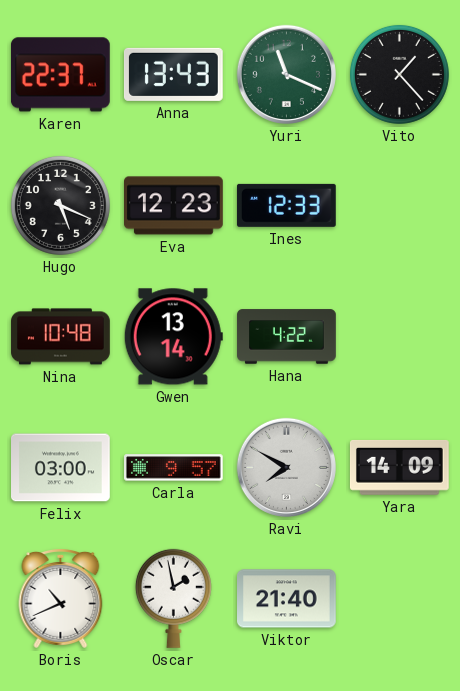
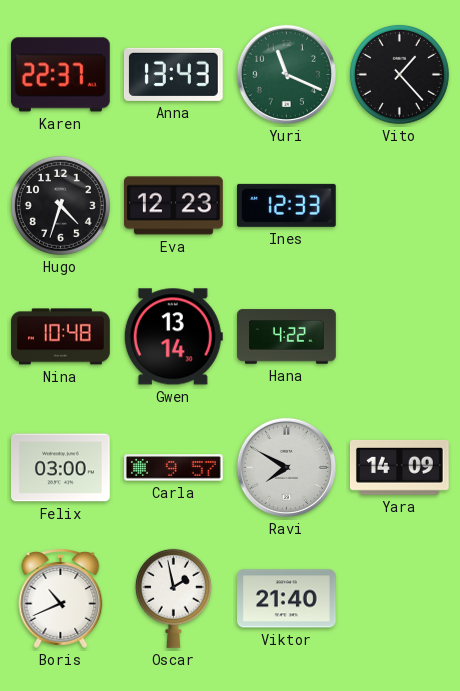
Hugo: 5:19 -> 4:33 (60, 205)
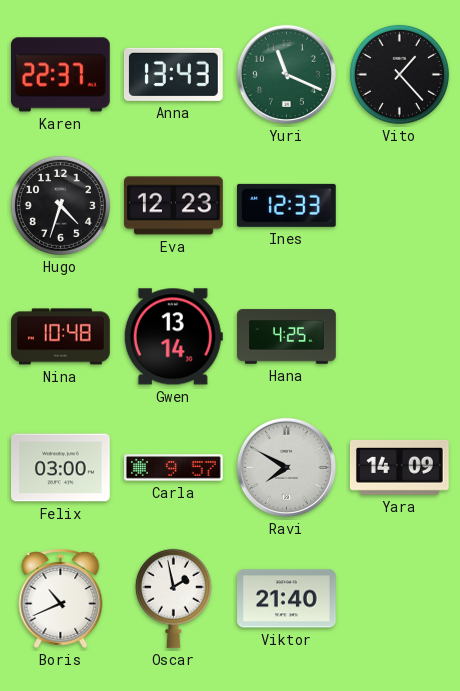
Hana: 4:22 -> 4:25 (287, 337)
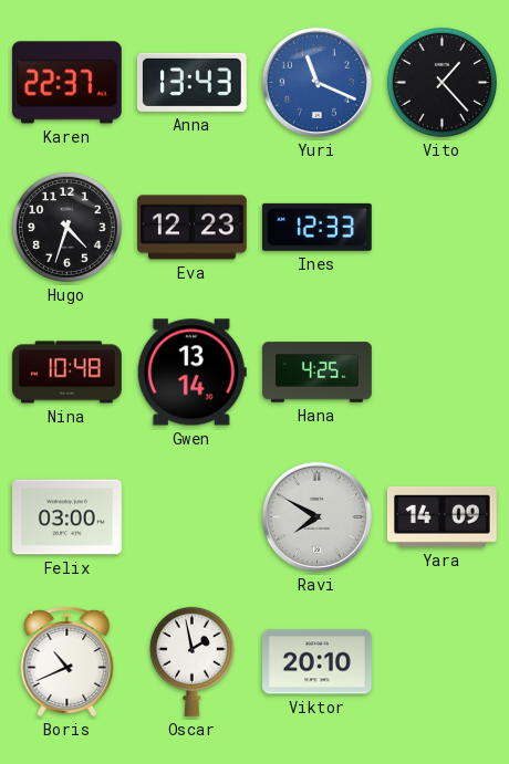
Yuri dial: green -> blue (316, 82)
Carla: 9:57 -> none (174, 468)
Viktor: 21:40 -> 20:10 (318, 662)
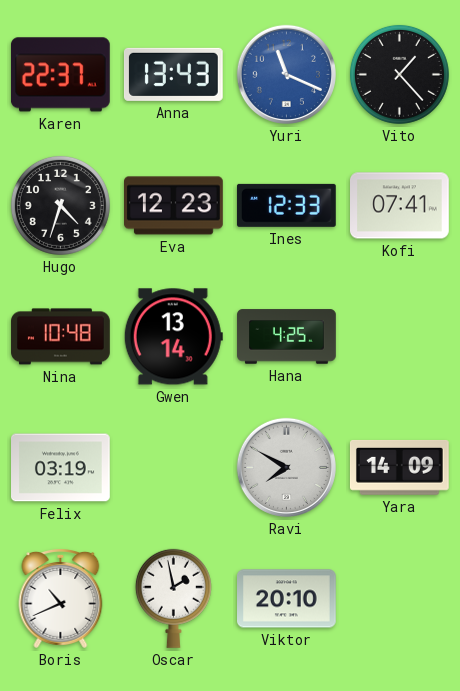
Kofi: none -> 07:41 (400, 206)
Felix: 03:00 -> 03:19 (61, 468)
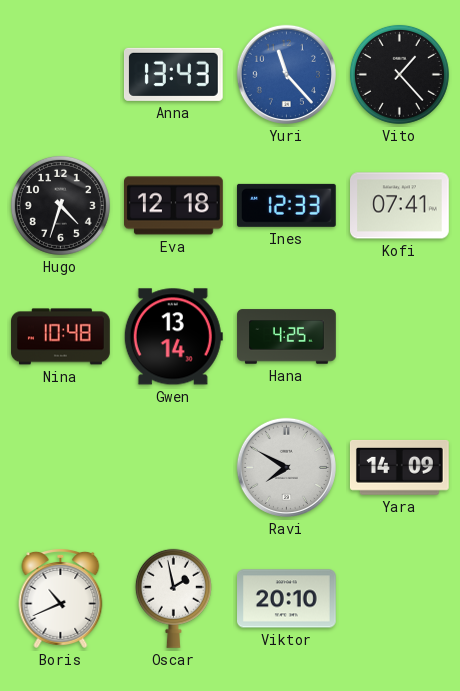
Karen: 22:37 -> none (60, 75)
Yuri: 11:19 -> 11:23 (286, 74)
Eva: 12:23 -> 12:18 (174, 206)
Felix: 03:19 -> none (61, 468)
